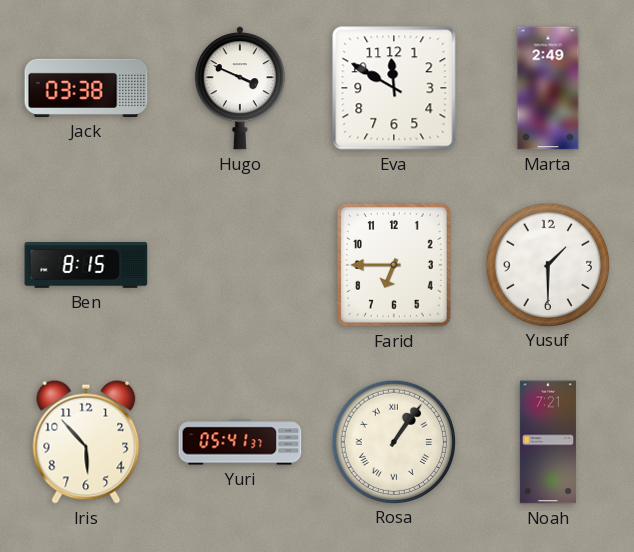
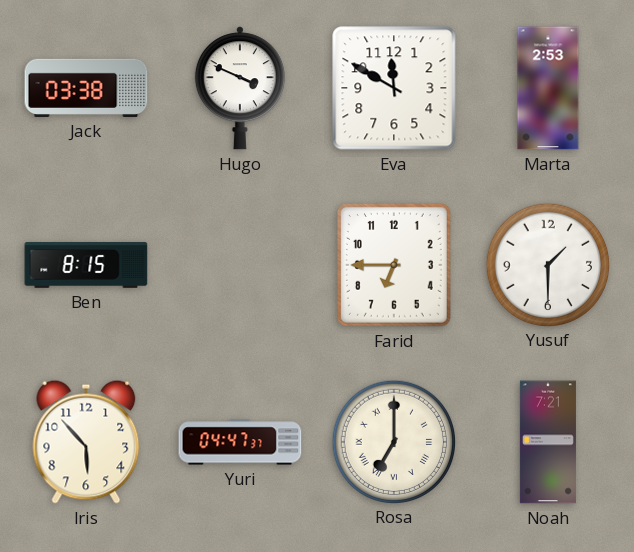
Marta: 2:49 -> 2:53 (548, 88)
Yuri: 05:41 -> 04:47 (240, 442)
Rosa: 1:06 -> 7:00 (393, 441)
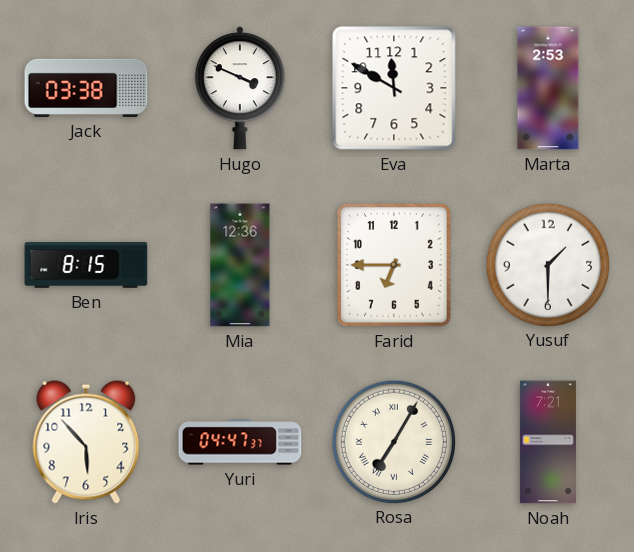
Mia: none -> 12:36 (240, 265)
Rosa: 7:00 -> 7:05 (393, 441)
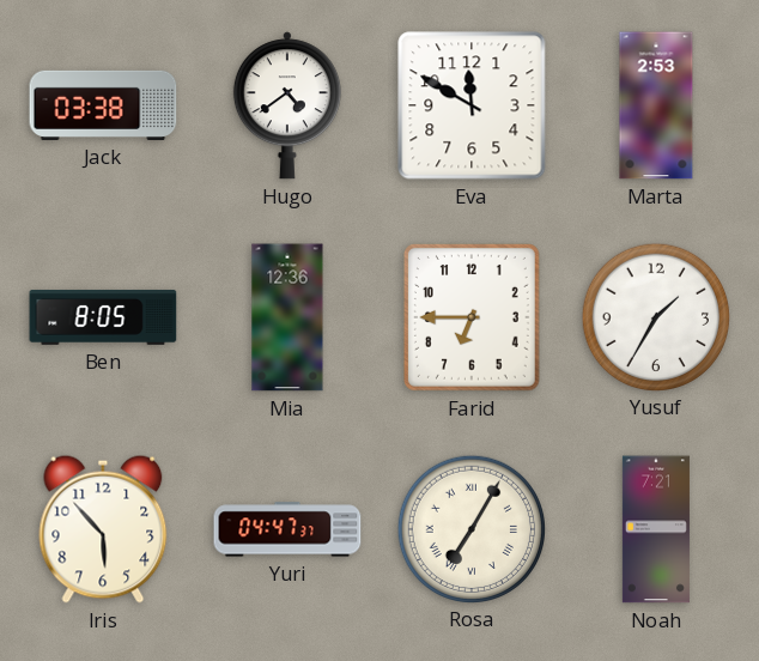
Hugo: 3:49 -> 4:39 (287, 105)
Ben: 8:15 -> 8:05 (103, 317)
Yusuf: 1:30 -> 1:35 (655, 316)
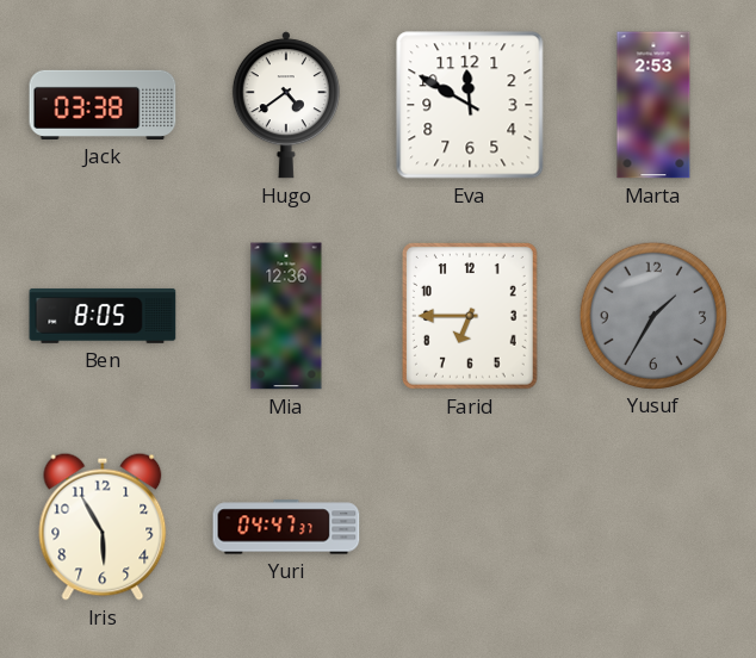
Yusuf dial: white -> grey (652, 315)
Iris: 5:53 -> 5:55 (103, 527)
Rosa: 7:05 -> none (470, 528)
Noah: 7:21 -> none (656, 529)
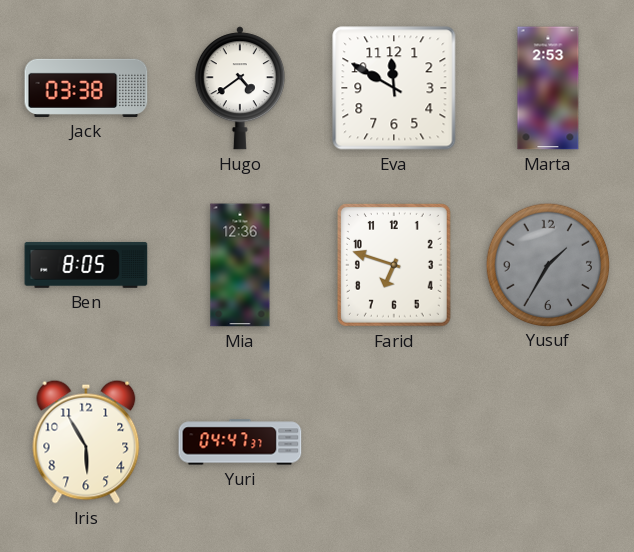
Farid: 6:45 -> 6:48 (394, 265)
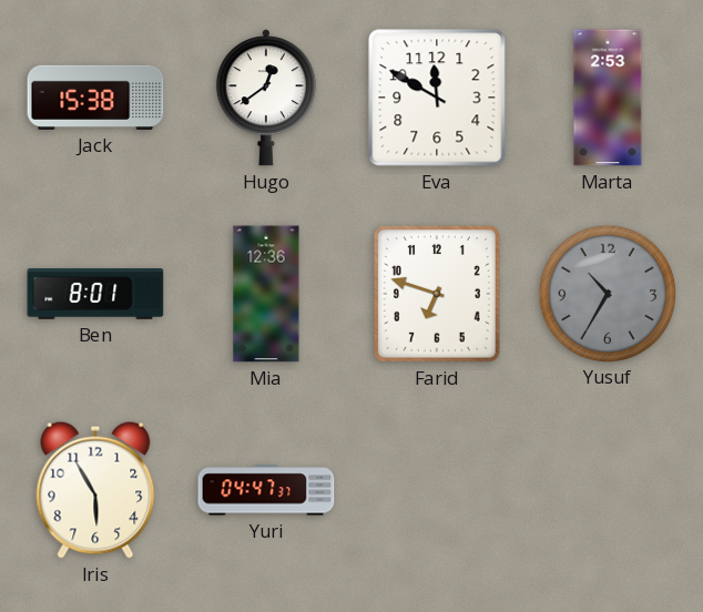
Jack: 03:38 -> 15:38 (95, 98)
Hugo: 4:39 -> 12:39 (266, 98)
Ben: 8:05 -> 8:01 (95, 294)
Yusuf: 1:35 -> 10:35 (607, 293)
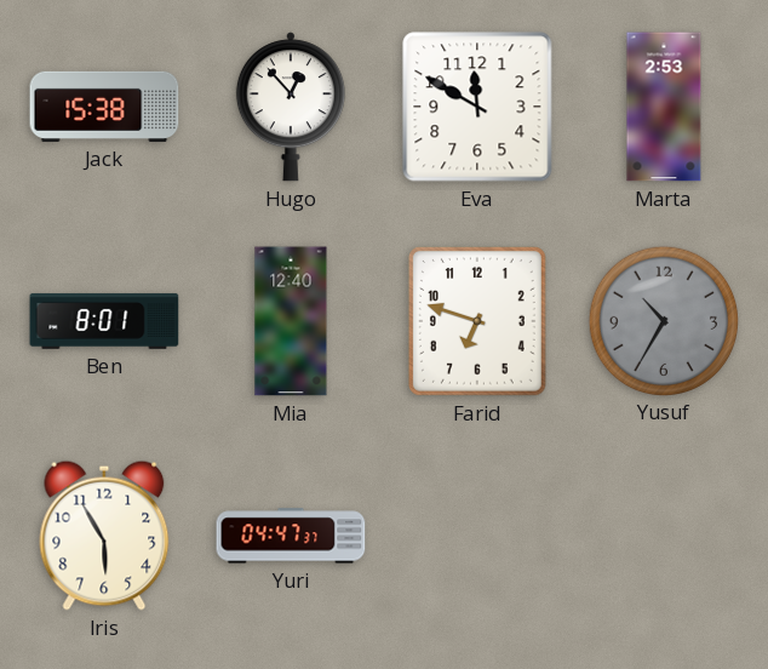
Hugo: 12:39 -> 12:53 (291, 107)
Mia: 12:36 -> 12:40 (291, 321)
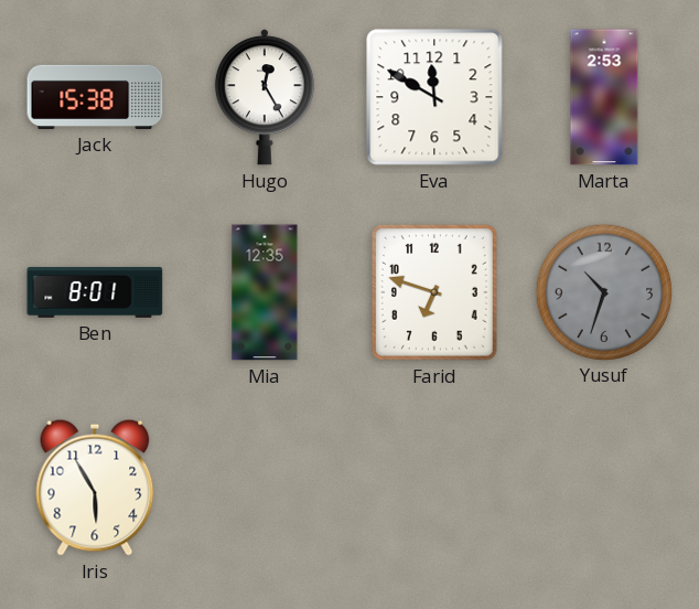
Hugo: 12:53 -> 12:25 (265, 97)
Mia: 12:40 -> 12:35 (265, 292)
Yusuf: 10:35 -> 10:33 (603, 291)
Yuri: 04:47 -> none (291, 536)
